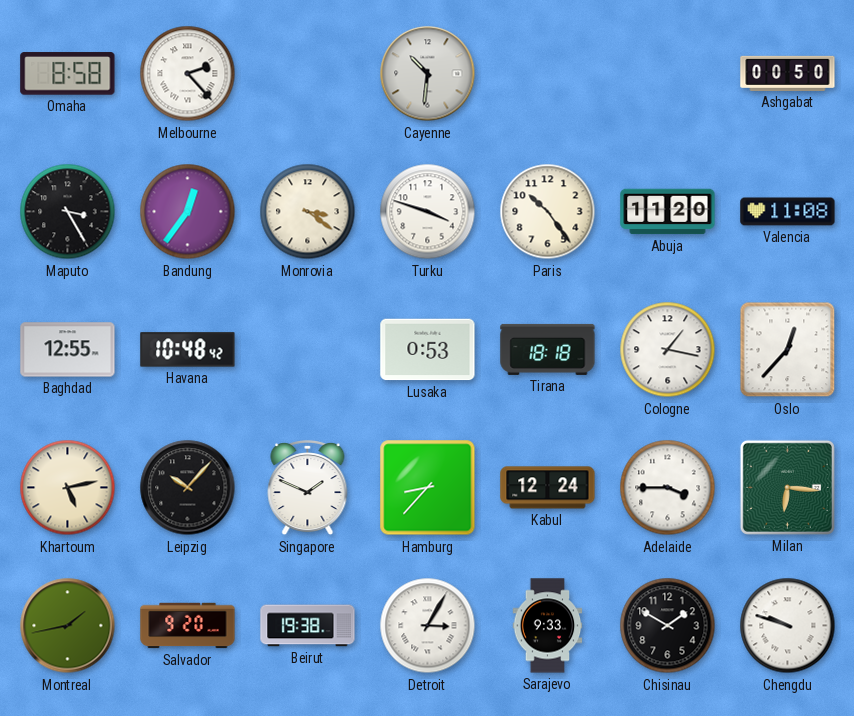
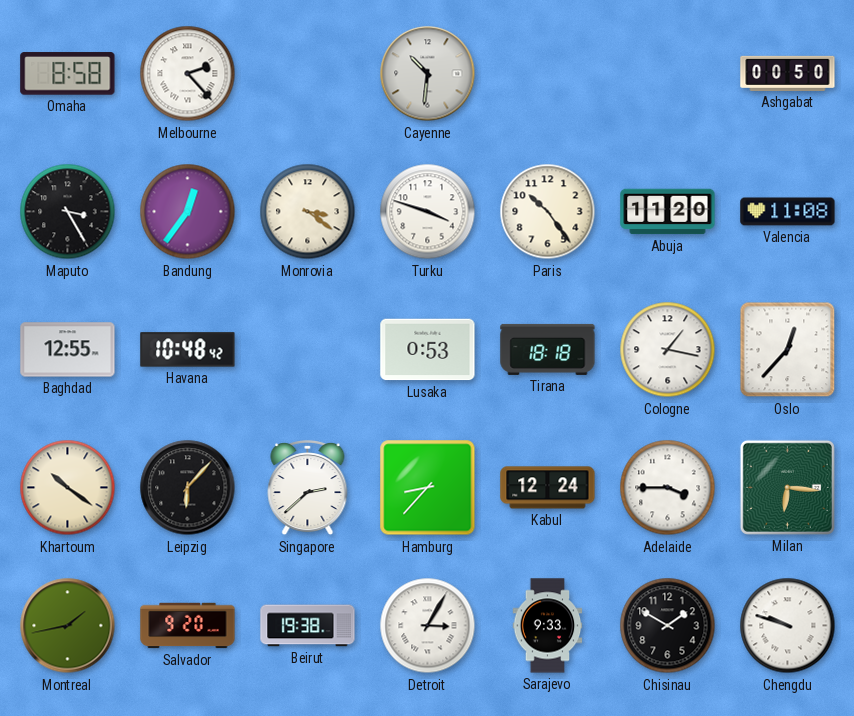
Khartoum: 5:13 -> 10:21 (68, 488)
Leipzig: 10:07 -> 6:07 (188, 488)
Singapore: 1:49 -> 2:38 (308, 489)
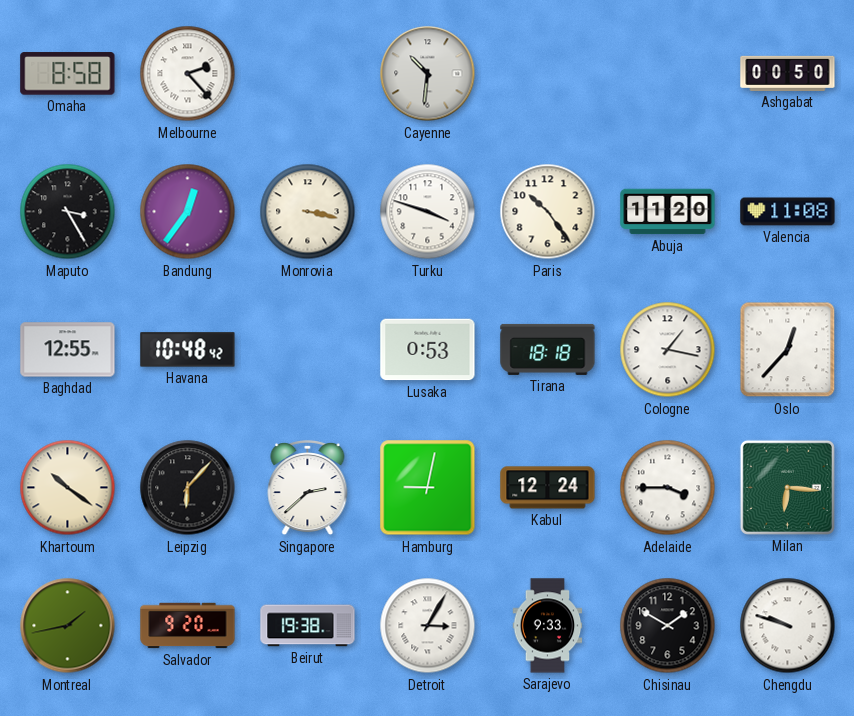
Monrovia: 3:21 -> 3:17 (308, 212)
Hamburg: 8:37 -> 9:02 (428, 488)
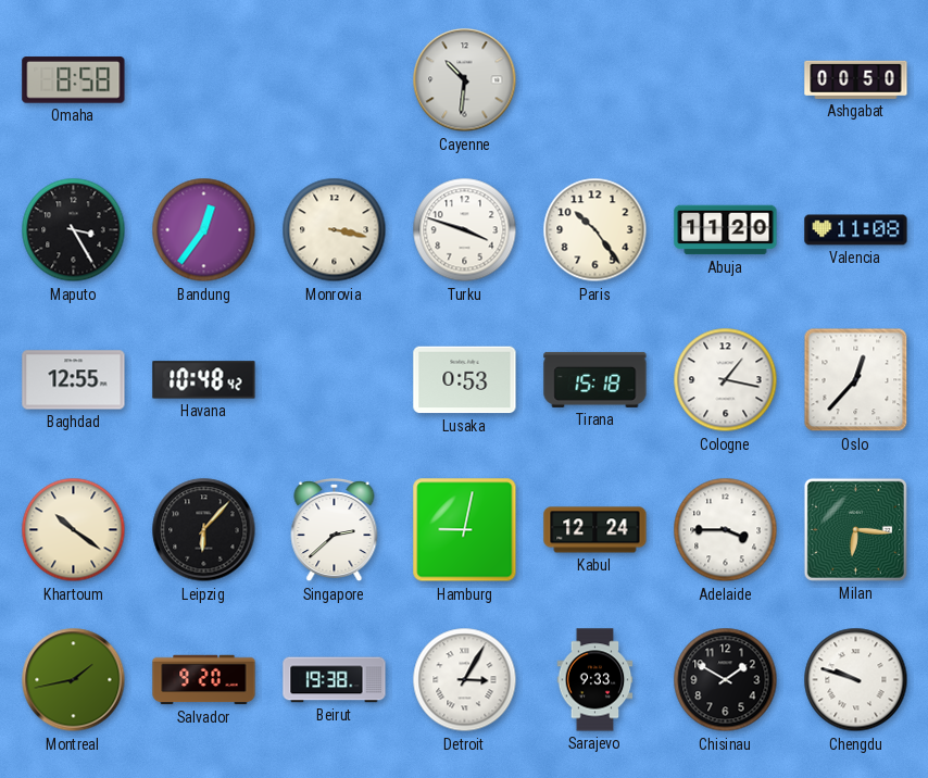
Melbourne: 2:23 -> none (188, 74)
Tirana: 18:18 -> 15:18 (595, 379)
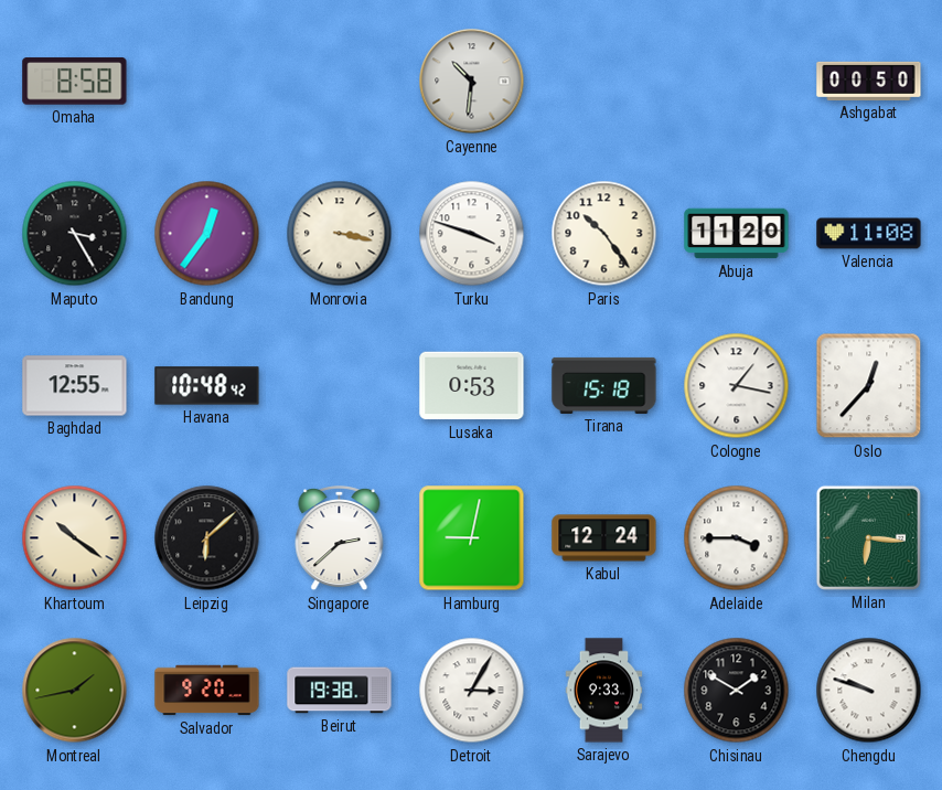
Leipzig: 6:07 -> 6:08 (207, 538)
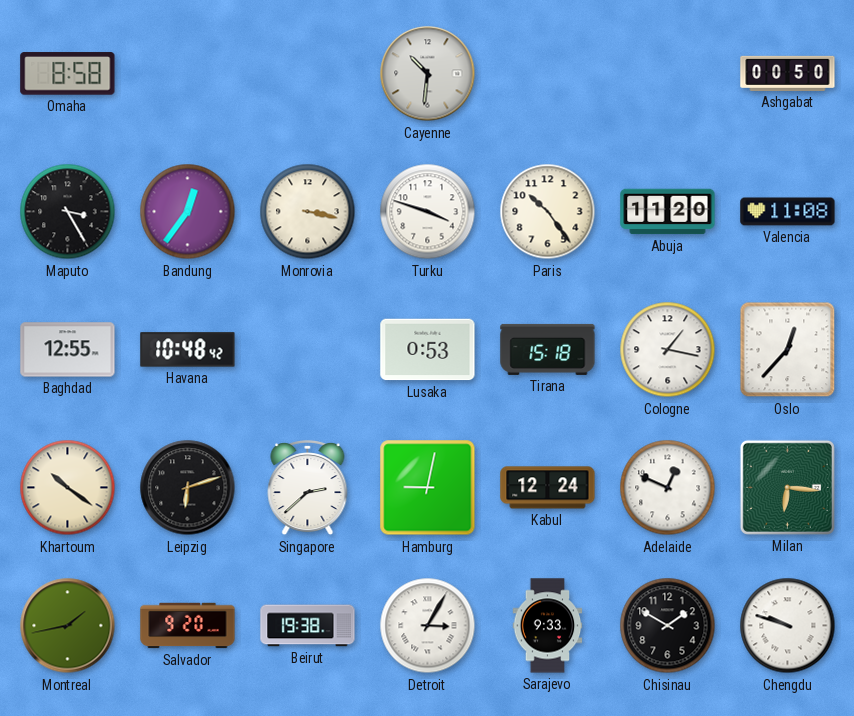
Leipzig: 6:08 -> 6:12 (188, 488)
Adelaide: 3:45 -> 12:49 (668, 488)
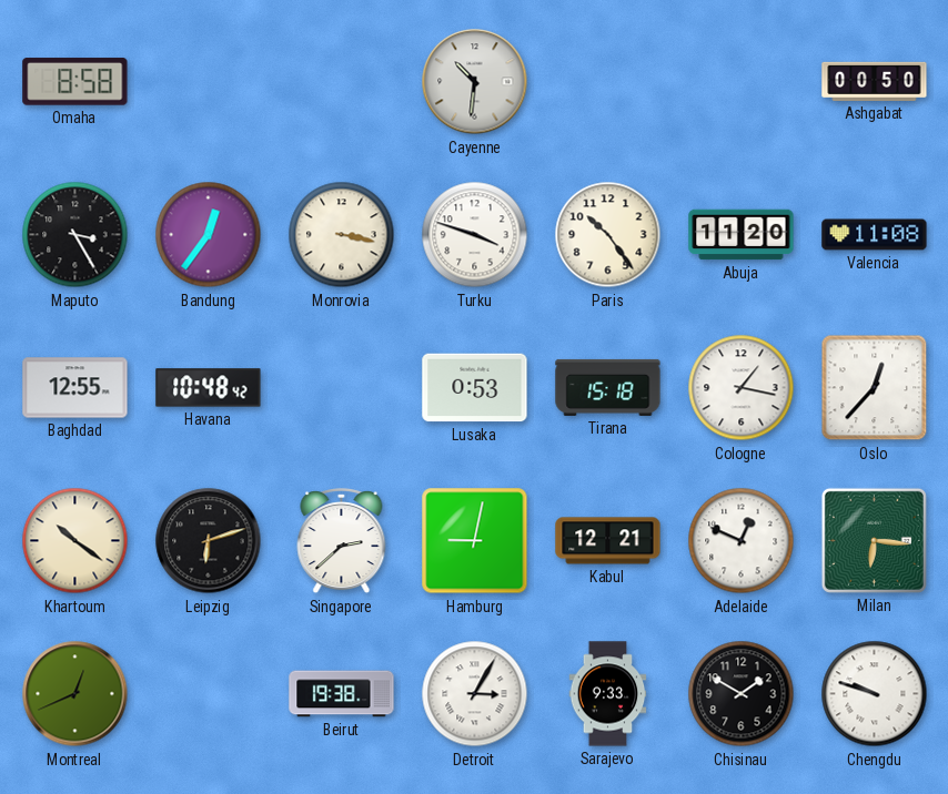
Kabul: 12:24 -> 12:21 (608, 541)
Montreal: 1:43 -> 12:41 (75, 694)
Salvador: 9:20 -> none (188, 626)
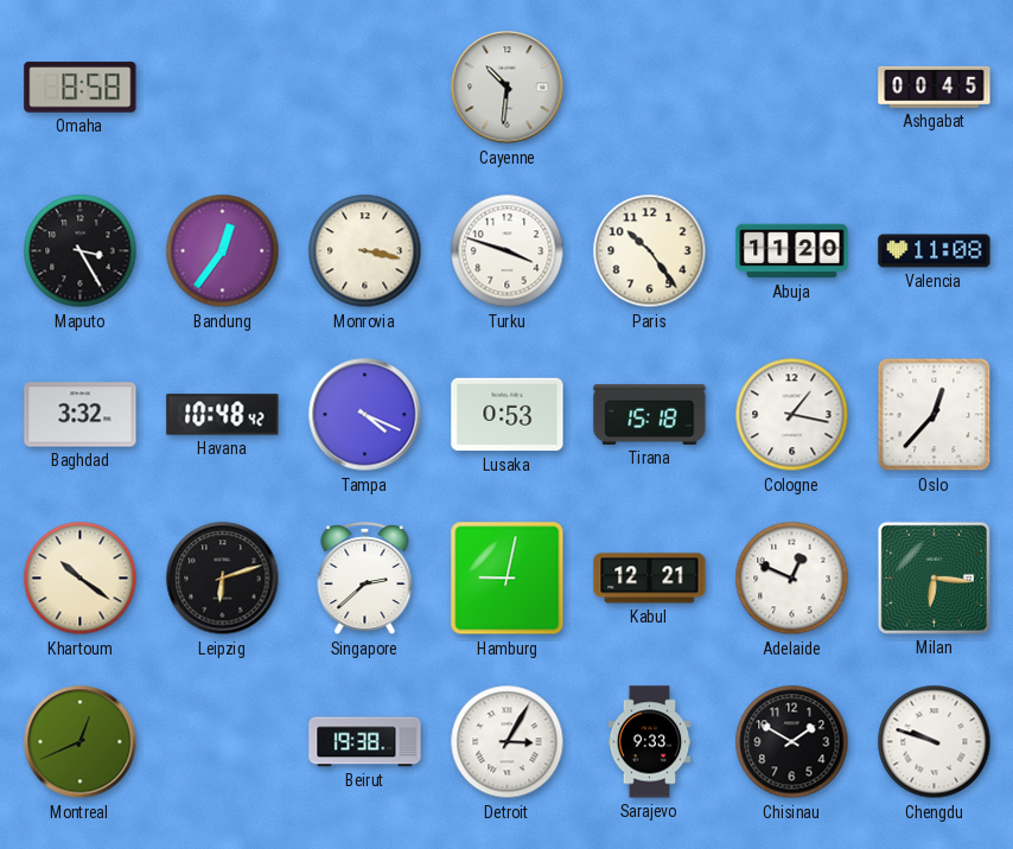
Ashgabat: 00:50 -> 00:45 (935, 87)
Baghdad: 12:55 -> 3:32 (81, 415)
Tampa: none -> 4:19 (365, 415)
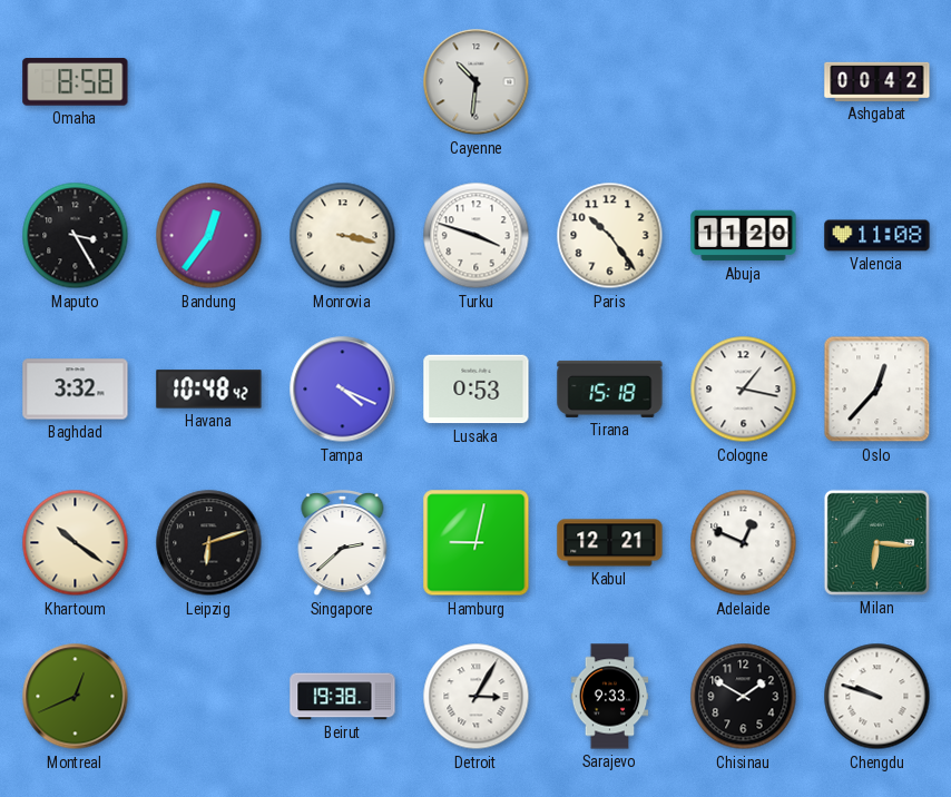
Ashgabat: 00:45 -> 00:42 (878, 81)
